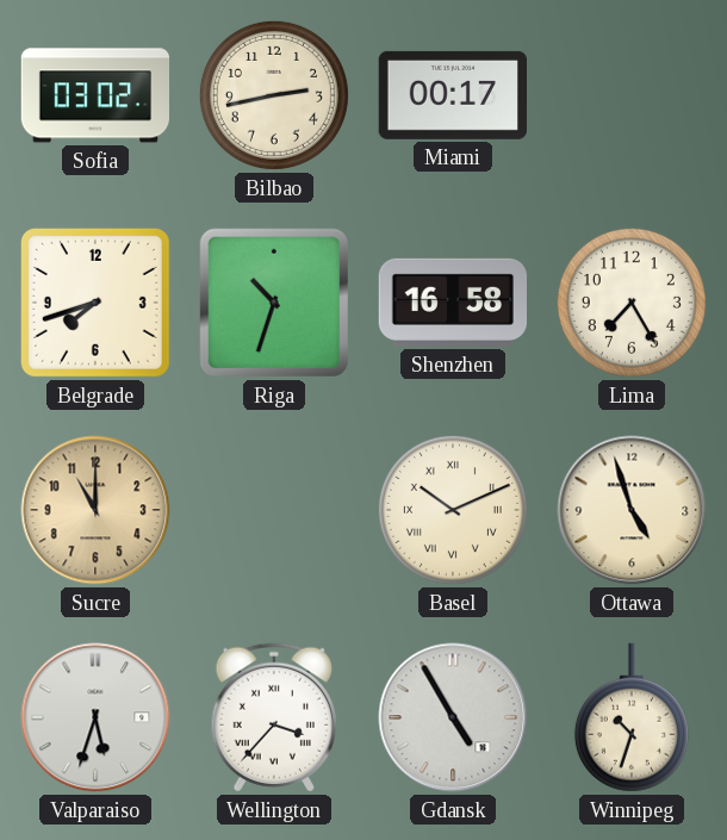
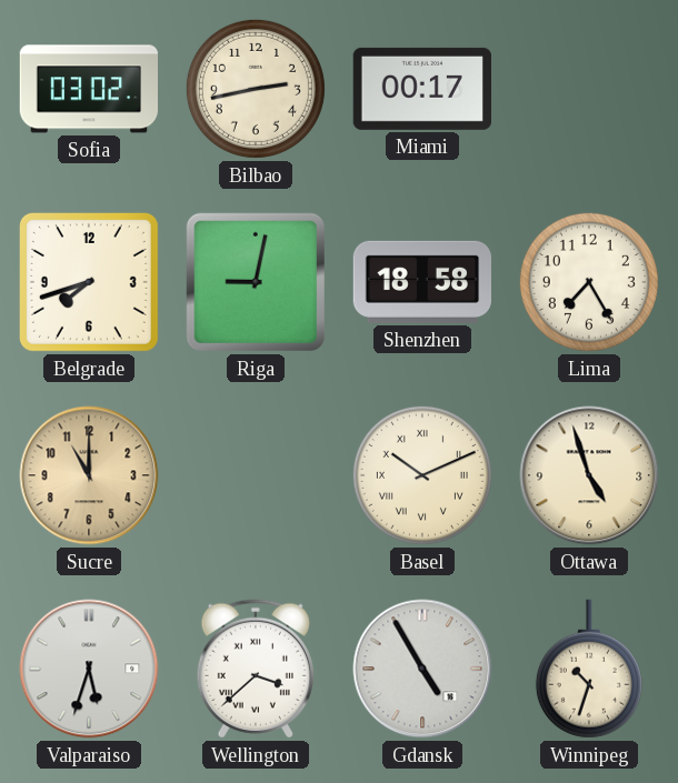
Riga: 10:33 -> 9:02 (256, 282)
Shenzhen: 16:58 -> 18:58 (421, 282)
Wellington: 3:37 -> 3:38 (256, 669)
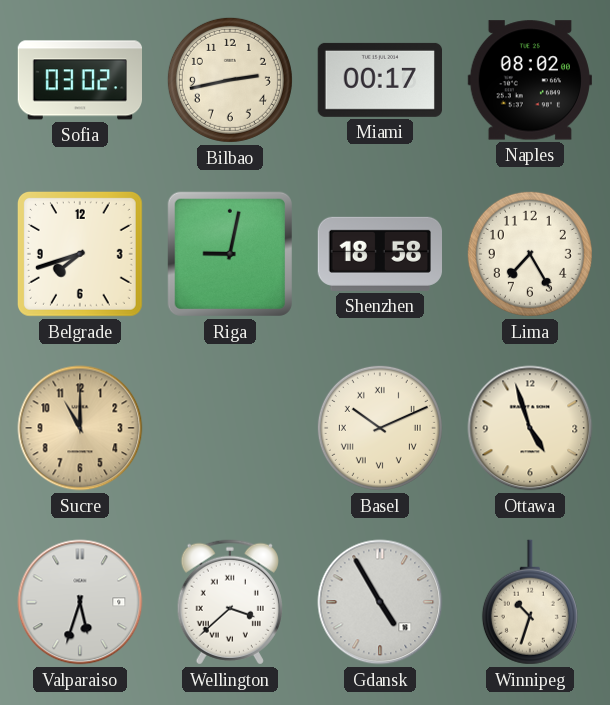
Naples: none -> 08:02 (530, 80)
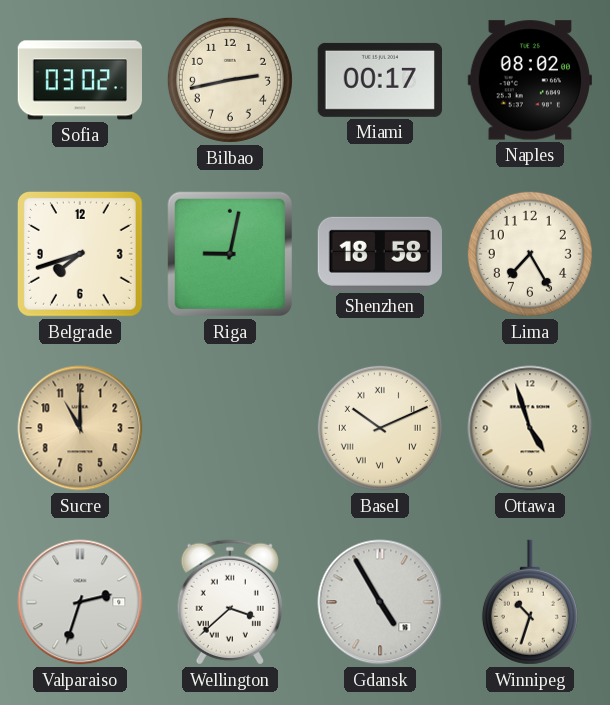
Valparaiso: 5:33 -> 2:33 (80, 602)
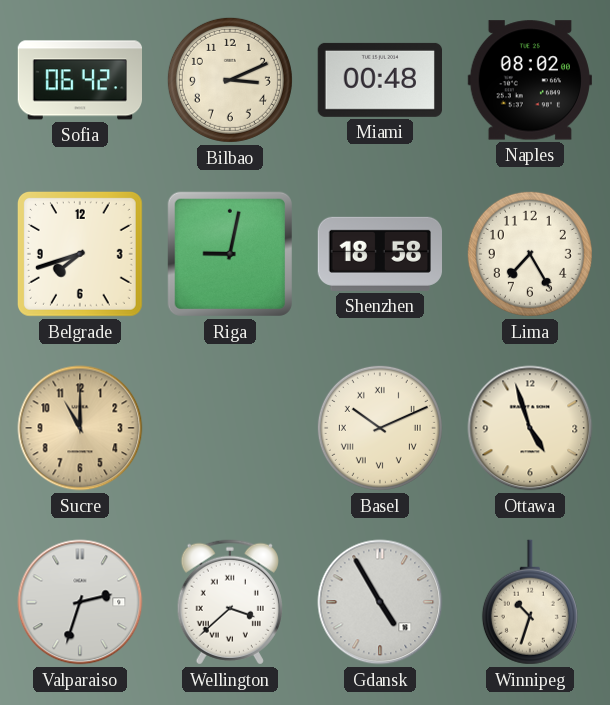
Sofia: 03:02 -> 06:42 (79, 80)
Bilbao: 2:43 -> 3:11 (230, 80)
Miami: 00:17 -> 00:48 (379, 80)
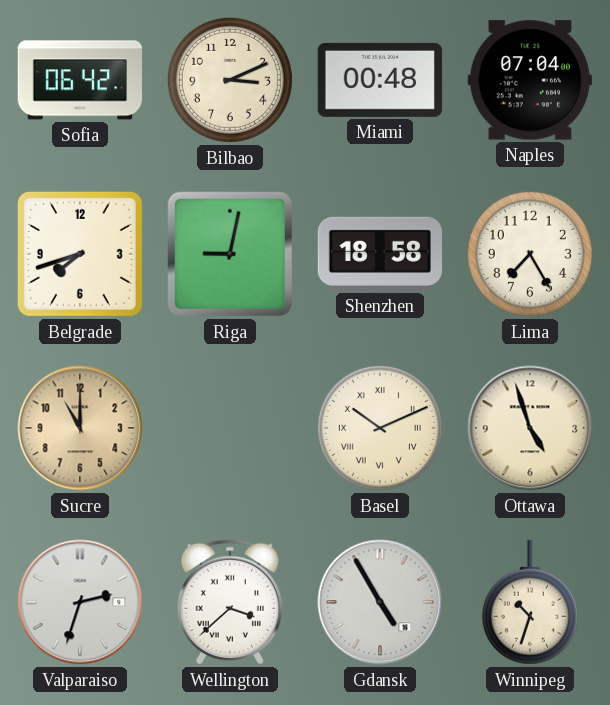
Naples: 08:02 -> 07:04 (530, 80)
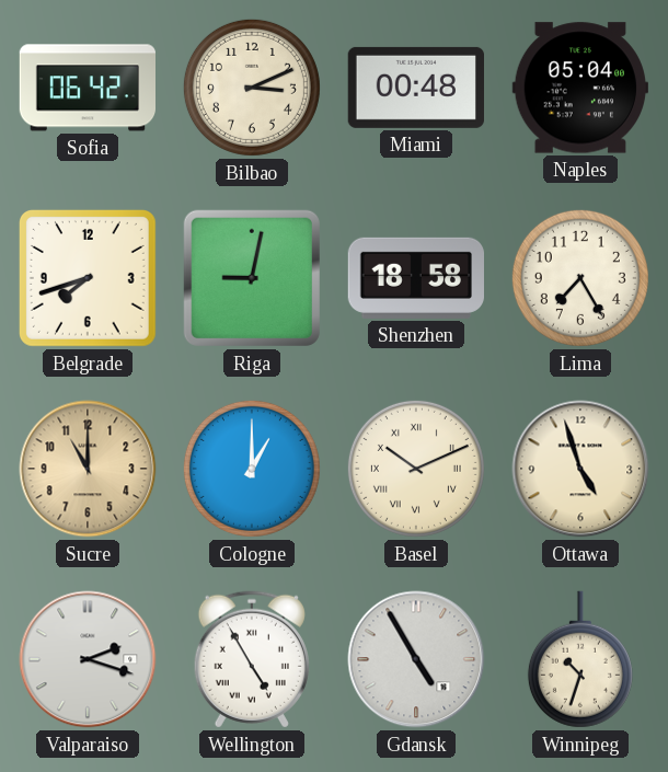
Naples: 07:04 -> 05:04 (580, 88)
Cologne: none -> 1:00 (252, 469)
Valparaiso: 2:33 -> 2:18 (88, 659)
Wellington: 3:38 -> 4:55 (252, 659)
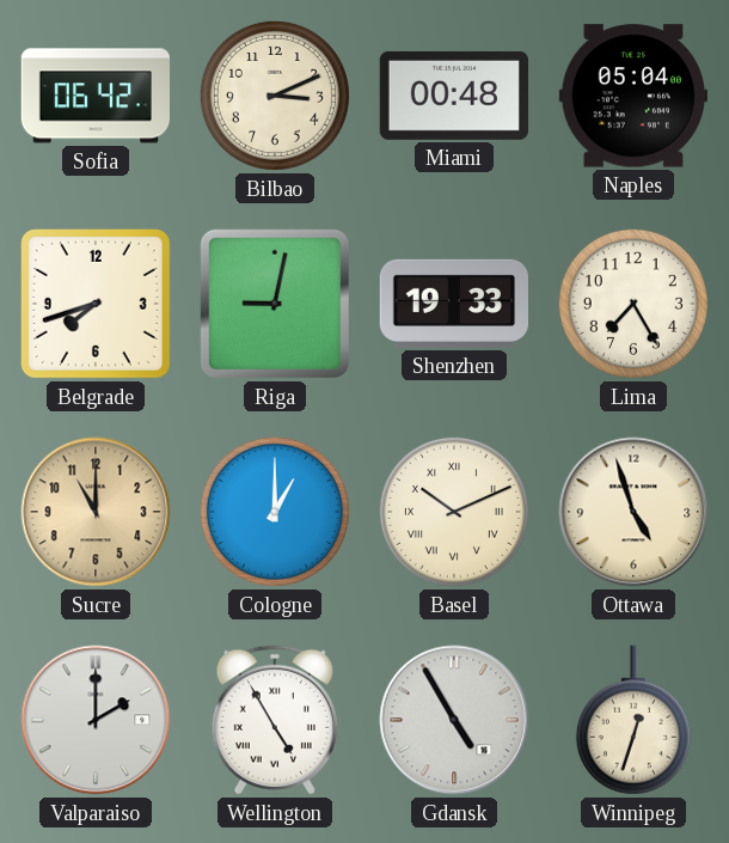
Shenzhen: 18:58 -> 19:33 (453, 304)
Valparaiso: 2:18 -> 2:00 (96, 720)
Winnipeg: 10:33 -> 12:33 (633, 720)
